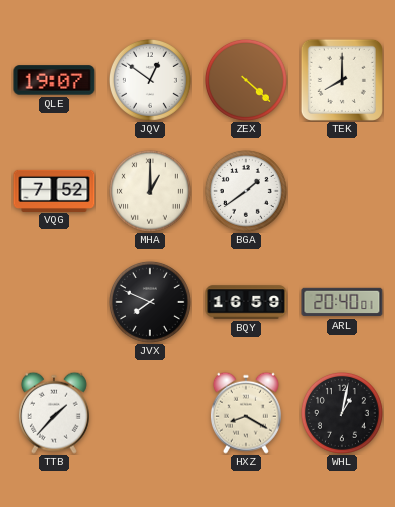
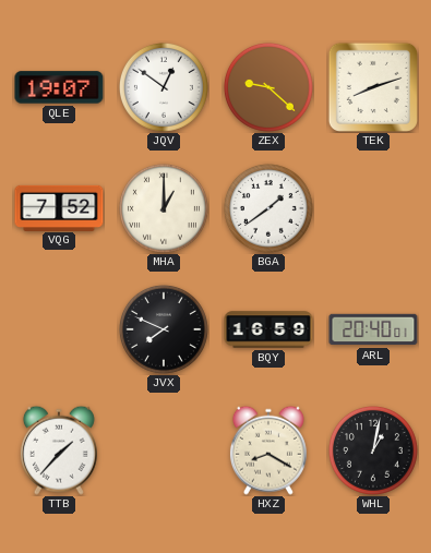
ZEX: 4:22 -> 9:22 (268, 87)
TEK: 8:00 -> 8:12 (373, 87)
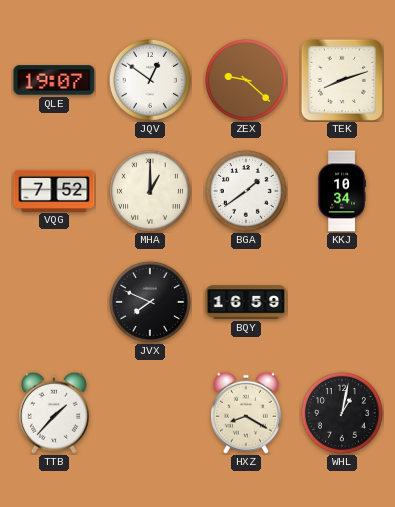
KKJ: none -> 10:34 (342, 191)
ARL: 20:40 -> none (373, 329)
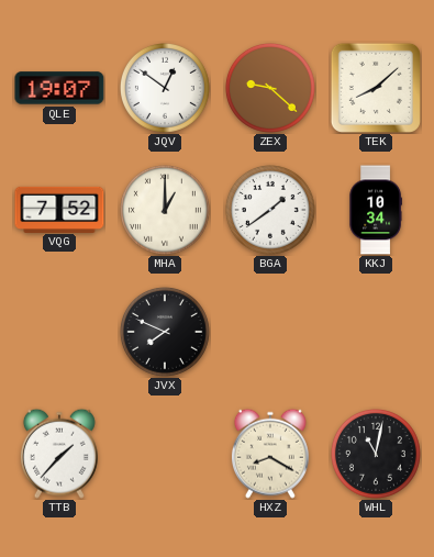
TEK: 8:12 -> 8:08 (376, 88)
BQY: 16:59 -> none (246, 302)
WHL: 1:02 -> 11:02 (376, 454)
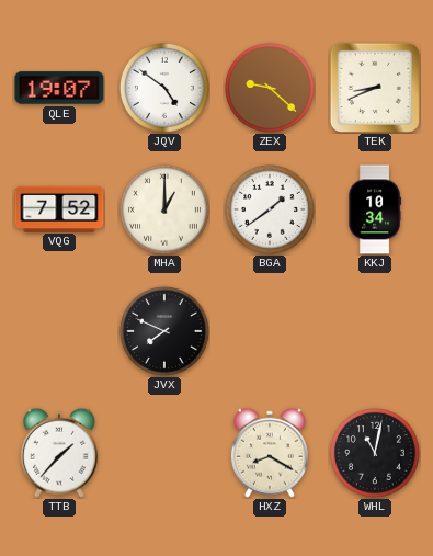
JQV: 12:51 -> 4:51 (164, 88)
TEK: 8:08 -> 8:41 (375, 88)
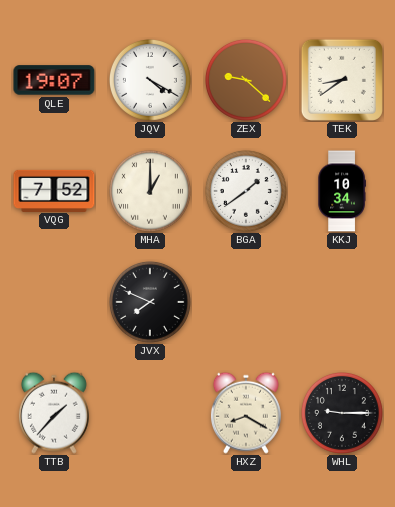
JQV: 4:51 -> 4:20 (150, 80)
TEK: 8:41 -> 8:39 (342, 80)
WHL: 11:02 -> 9:15 (342, 413)
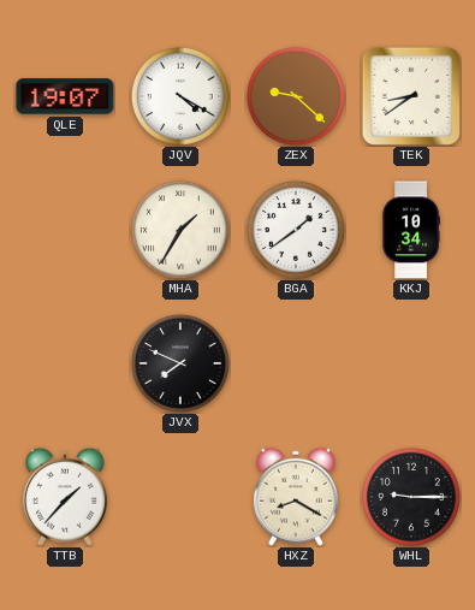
VQG: 7:52 -> none (54, 190)
MHA: 1:00 -> 1:35 (180, 230)
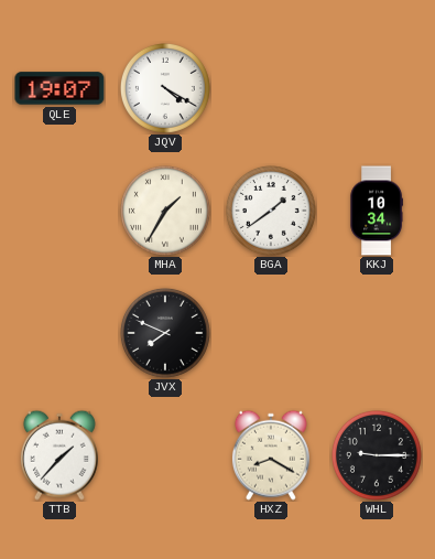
ZEX: 9:22 -> none (296, 96)
TEK: 8:39 -> none (411, 96)
